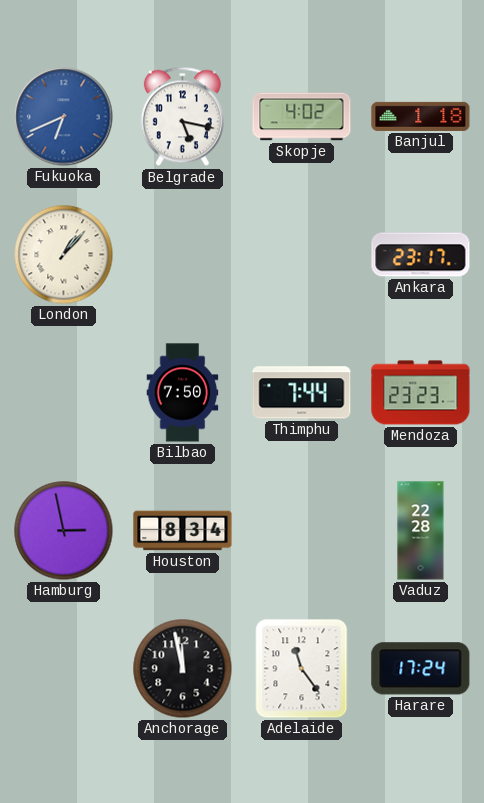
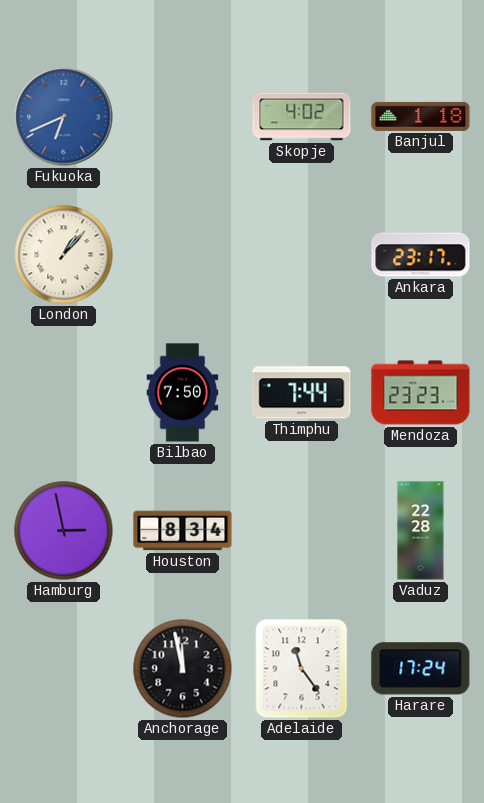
Belgrade: 5:17 -> none (182, 117)
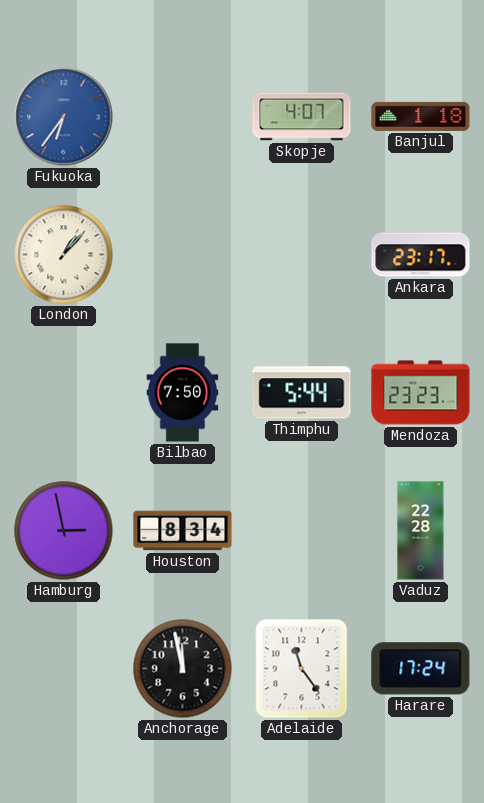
Fukuoka: 6:41 -> 6:36 (64, 117)
Skopje: 4:02 -> 4:07 (302, 117)
Thimphu: 7:44 -> 5:44 (302, 393)
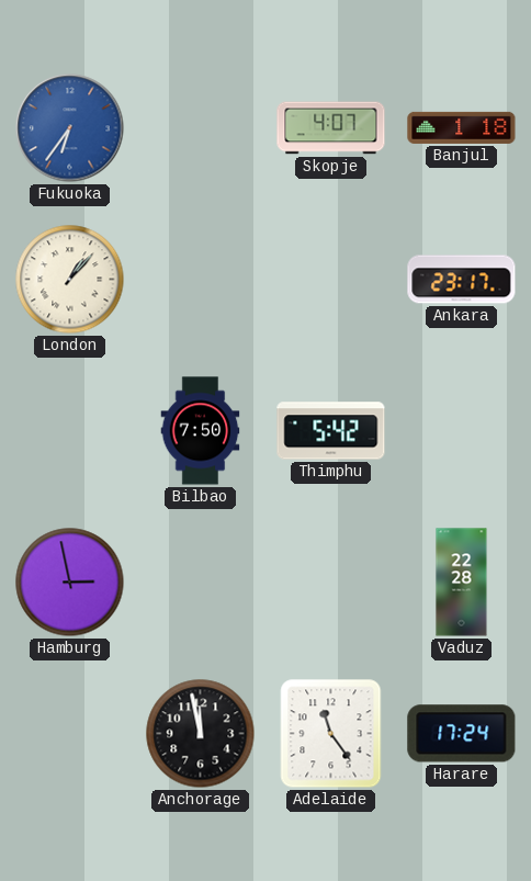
Thimphu: 5:44 -> 5:42 (331, 431)
Mendoza: 23:23 -> none (421, 393)
Houston: 8:34 -> none (183, 531)
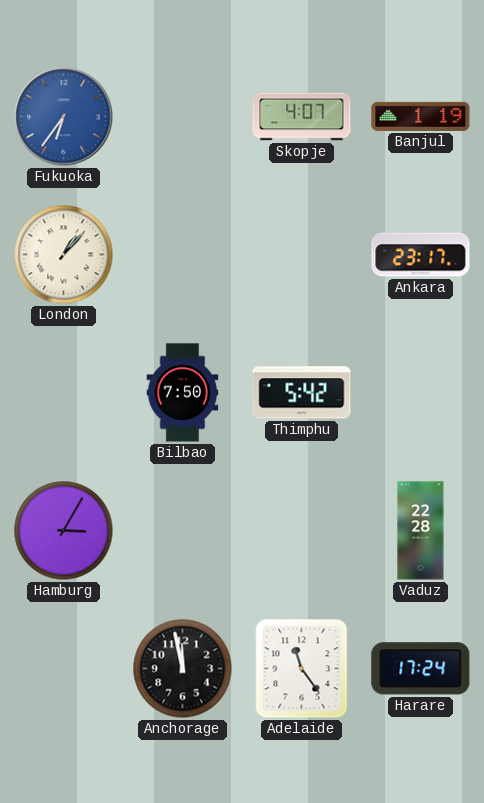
Banjul: 1:18 -> 1:19 (421, 116)
Hamburg: 2:58 -> 3:05 (64, 531)
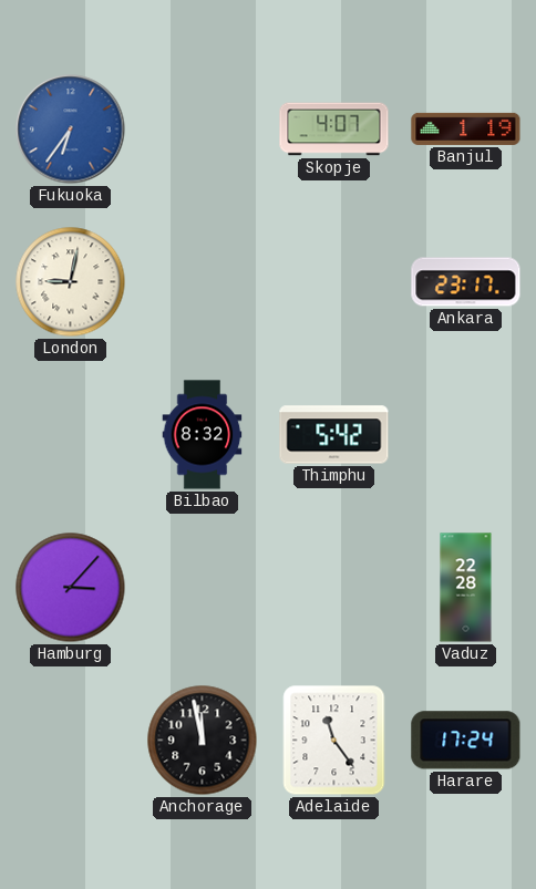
London: 1:07 -> 9:02 (71, 282)
Bilbao: 7:50 -> 8:32 (203, 435)
Hamburg: 3:05 -> 3:07 (71, 588)
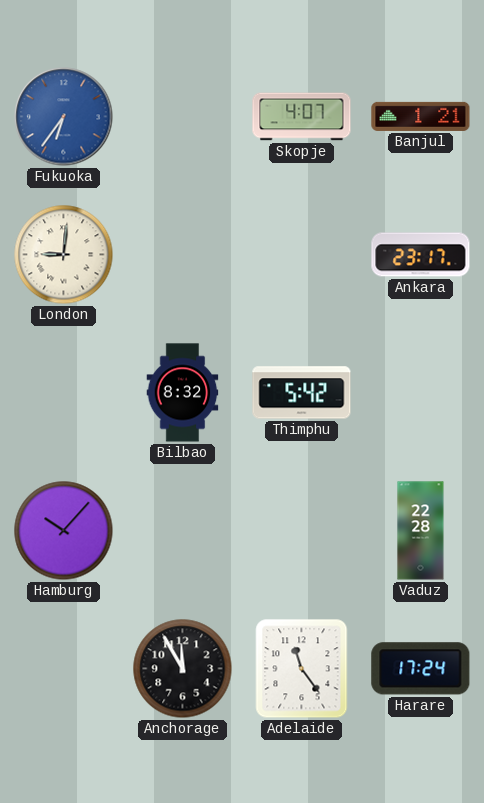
Banjul: 1:19 -> 1:21 (421, 116)
London: 9:02 -> 9:01 (64, 255)
Hamburg: 3:07 -> 10:07 (64, 531)
Anchorage: 11:58 -> 11:55 (183, 669)
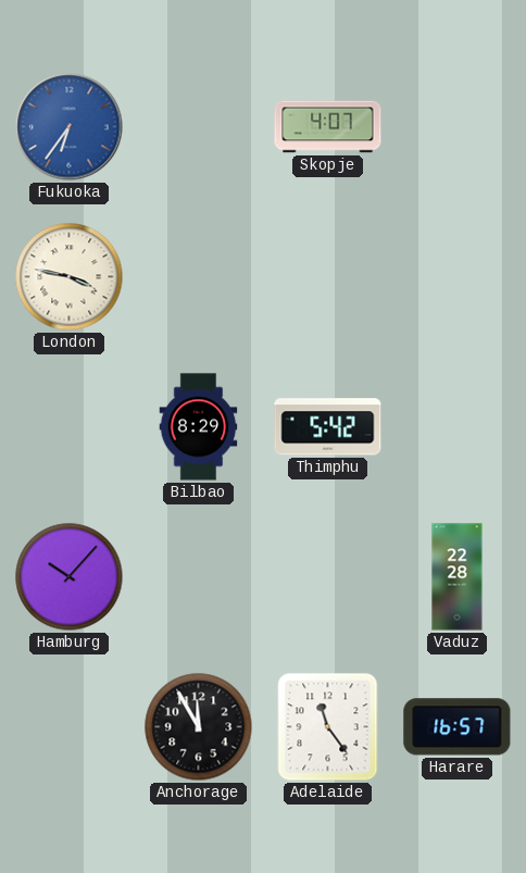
Banjul: 1:21 -> none (421, 116)
London: 9:01 -> 3:47 (70, 277)
Ankara: 23:17 -> none (421, 255)
Bilbao: 8:32 -> 8:29 (199, 427)
Harare: 17:24 -> 16:57 (458, 727)
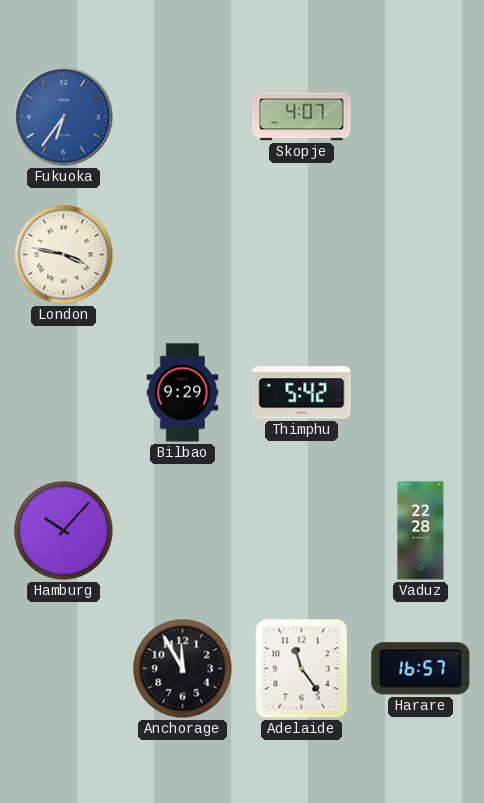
Bilbao: 8:29 -> 9:29 (183, 393)
